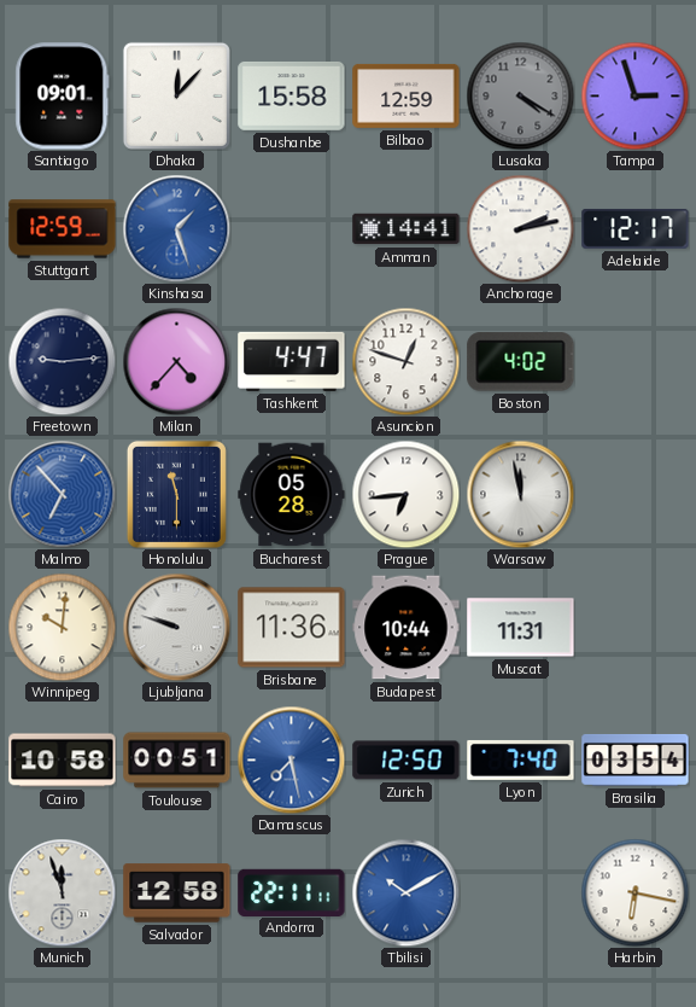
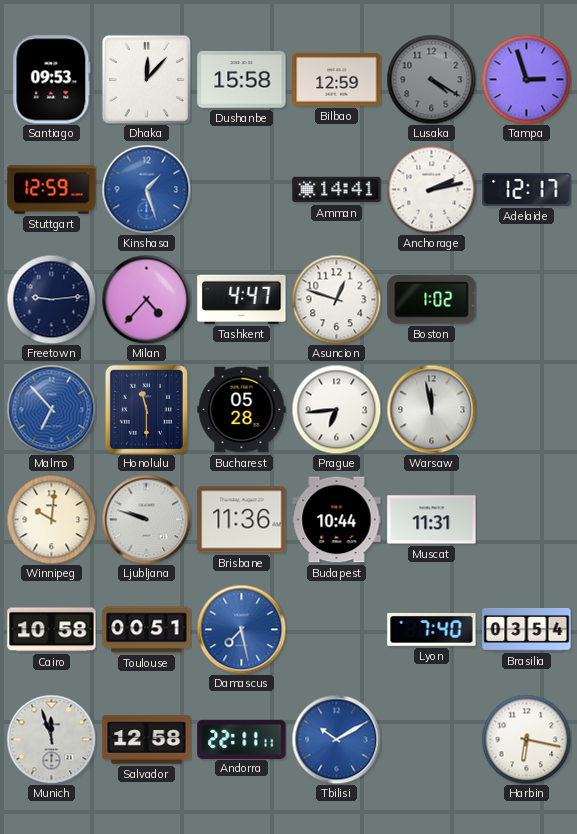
Santiago: 09:01 -> 09:53 (52, 80)
Boston: 4:02 -> 1:02 (432, 300)
Zurich: 12:50 -> none (407, 761)
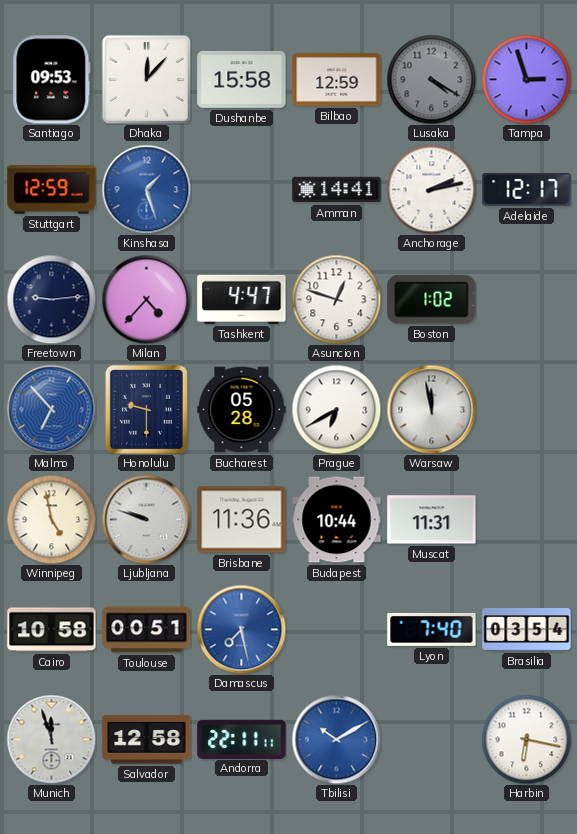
Honolulu: 11:30 -> 9:30 (146, 409)
Prague: 6:44 -> 6:40 (336, 409)
Winnipeg: 10:01 -> 4:58 (51, 519)
